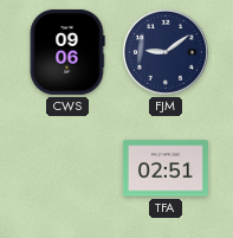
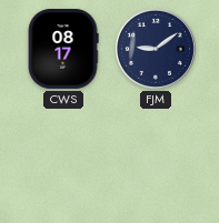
CWS: 09:06 -> 08:17 (63, 49)
TFA: 02:51 -> none (166, 168)
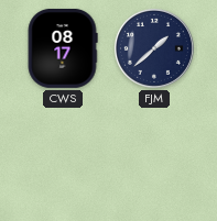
FJM: 9:09 -> 1:38 (154, 48)
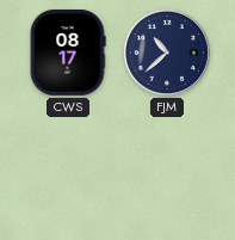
FJM: 1:38 -> 10:38 (167, 53)
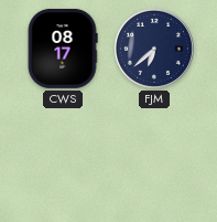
FJM: 10:38 -> 6:38 (154, 49)
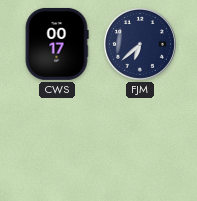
CWS: 08:17 -> 00:17 (57, 44)
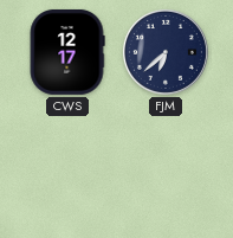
CWS: 00:17 -> 12:17 (67, 52)
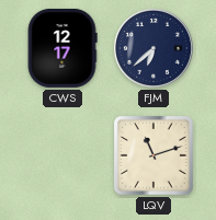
LQV: none -> 11:12 (154, 155)
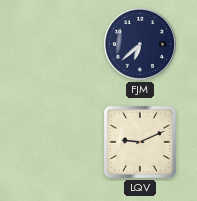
CWS: 12:17 -> none (62, 48)
LQV: 11:12 -> 9:11 (140, 142)
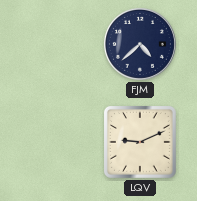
FJM: 6:38 -> 4:38 (140, 44)
